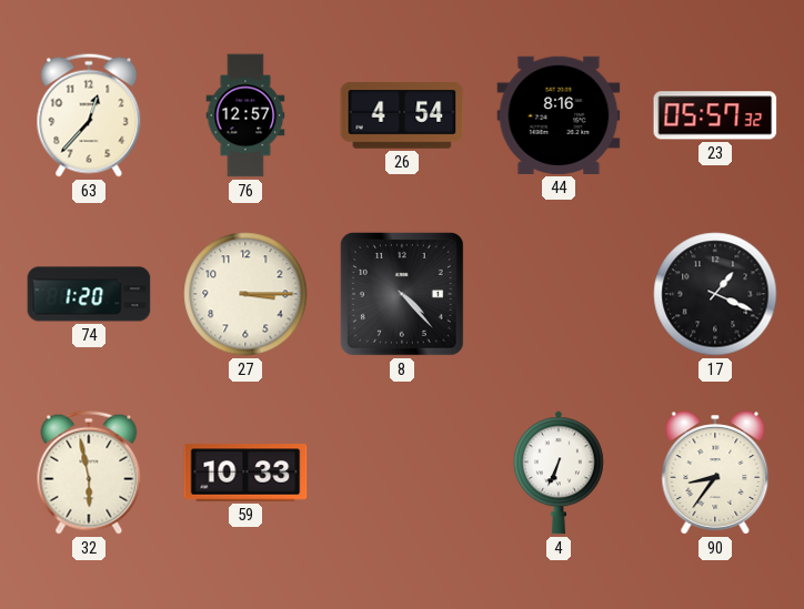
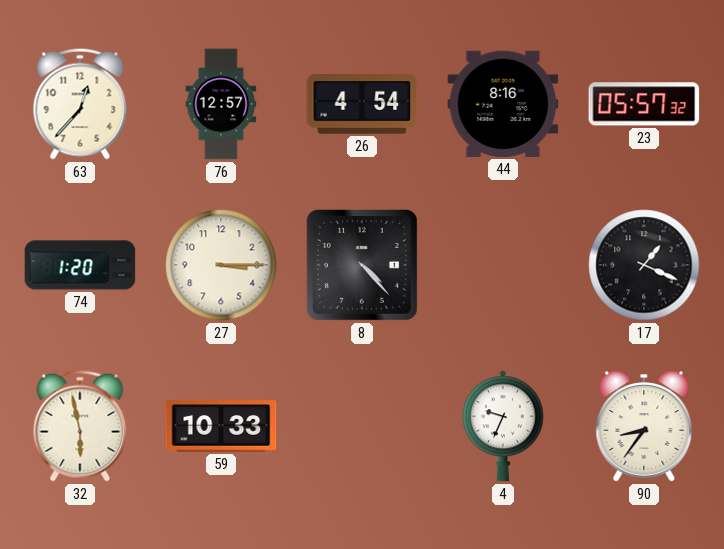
4: 6:34 -> 9:34 (503, 426)
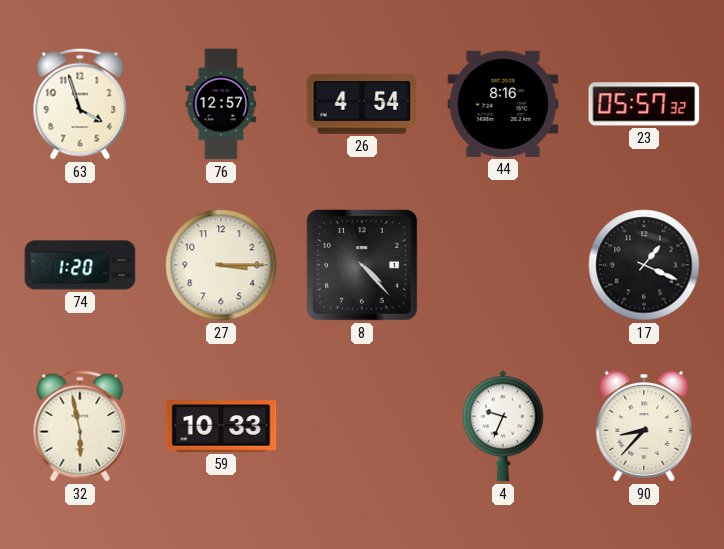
63: 12:37 -> 3:57 (80, 104)
90: 8:36 -> 8:37 (644, 426)
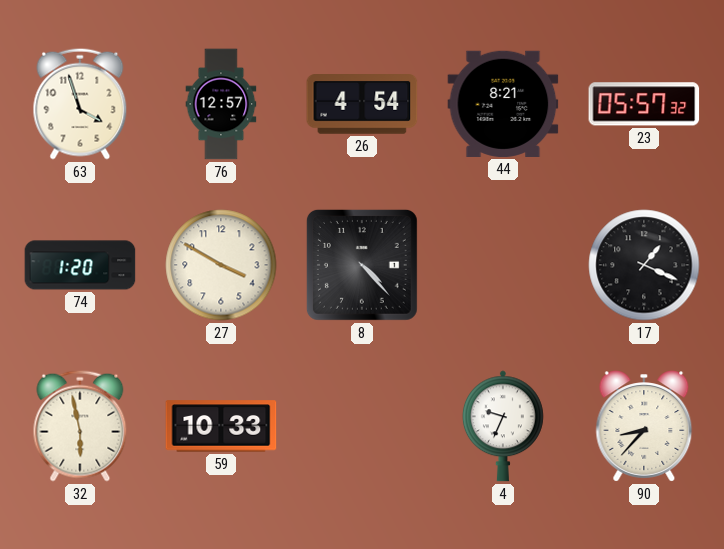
44: 8:16 -> 8:21 (503, 104)
27: 3:15 -> 3:50 (221, 265)
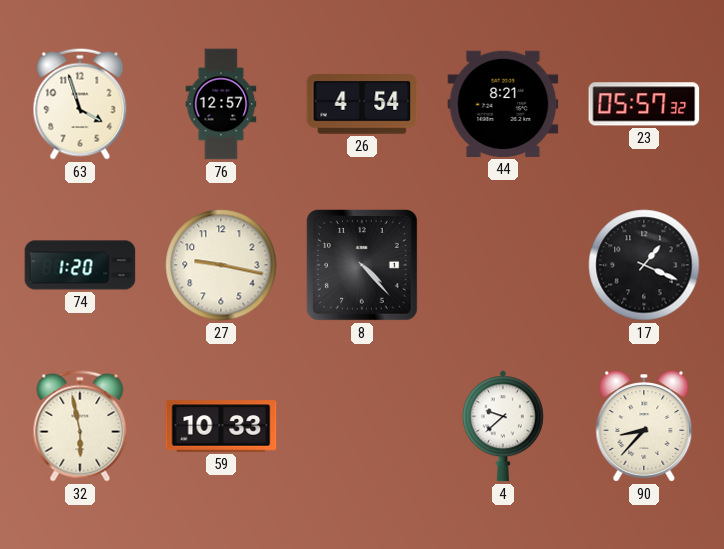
27: 3:50 -> 9:17 (221, 265)
4: 9:34 -> 9:38 (503, 426)
